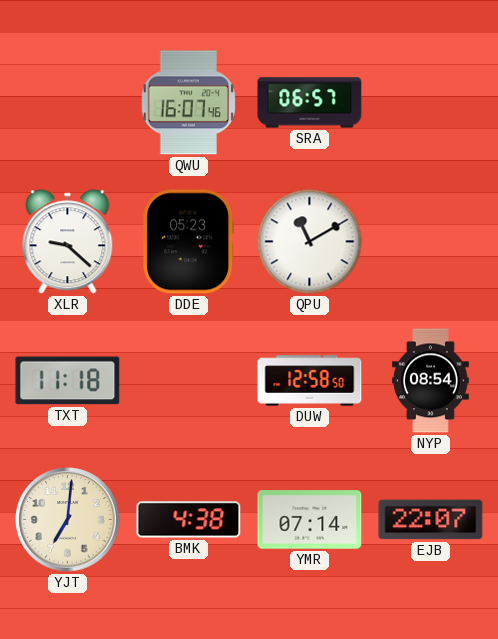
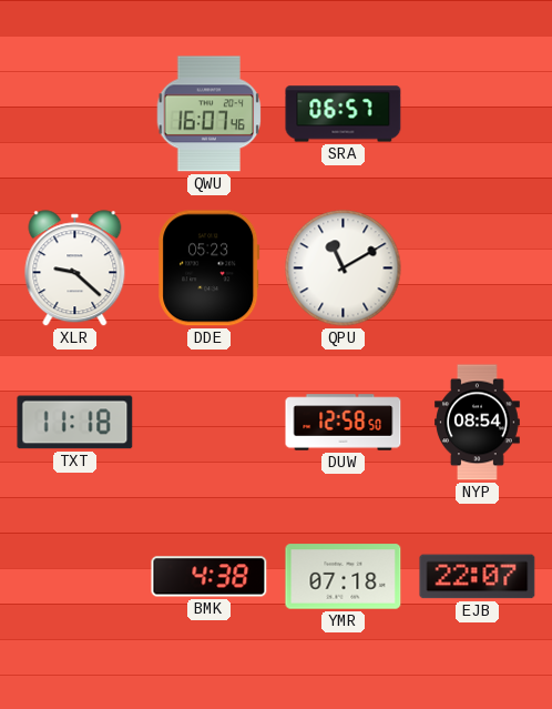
YJT: 7:01 -> none (68, 520)
YMR: 07:14 -> 07:18 (344, 577)
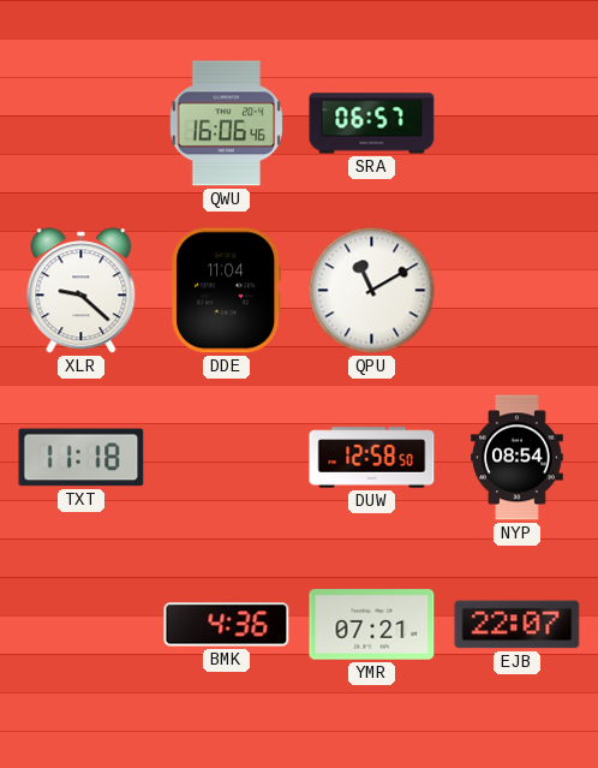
QWU: 16:07 -> 16:06 (227, 124)
DDE: 05:23 -> 11:04 (227, 291)
BMK: 4:38 -> 4:36 (227, 625)
YMR: 07:18 -> 07:21 (372, 625)
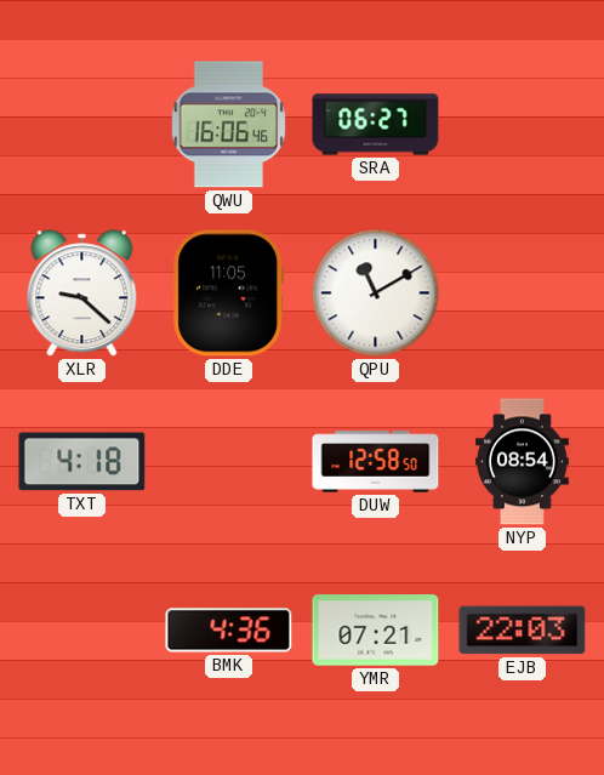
SRA: 06:57 -> 06:27 (376, 125)
DDE: 11:04 -> 11:05 (229, 294)
TXT: 11:18 -> 4:18 (82, 462)
EJB: 22:07 -> 22:03 (523, 631)
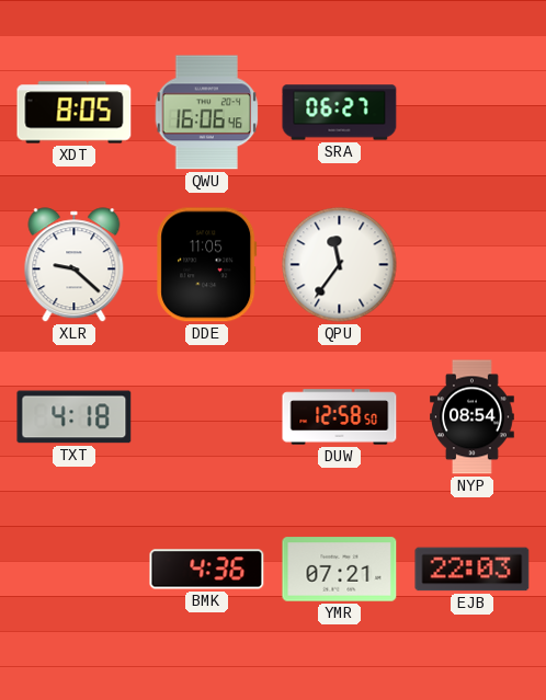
XDT: none -> 8:05 (75, 113)
QPU: 11:10 -> 11:36 (340, 265)
